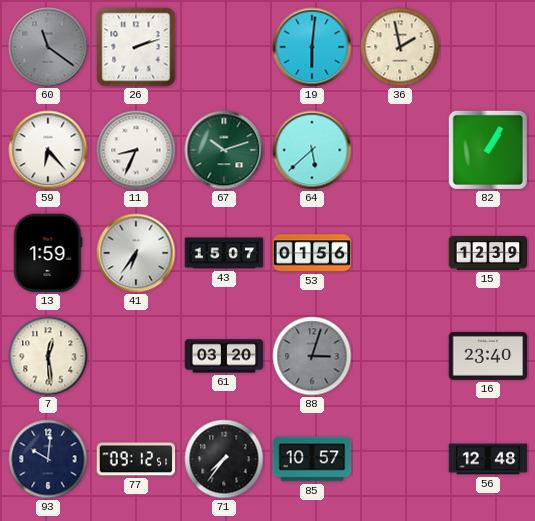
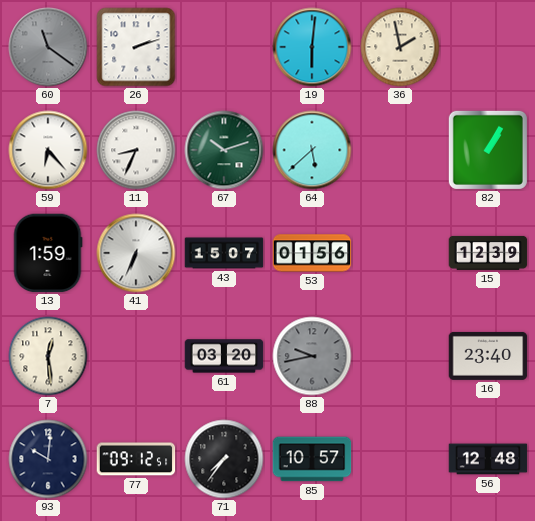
41: 6:36 -> 6:34 (136, 253)
88: 3:03 -> 9:43 (312, 356)
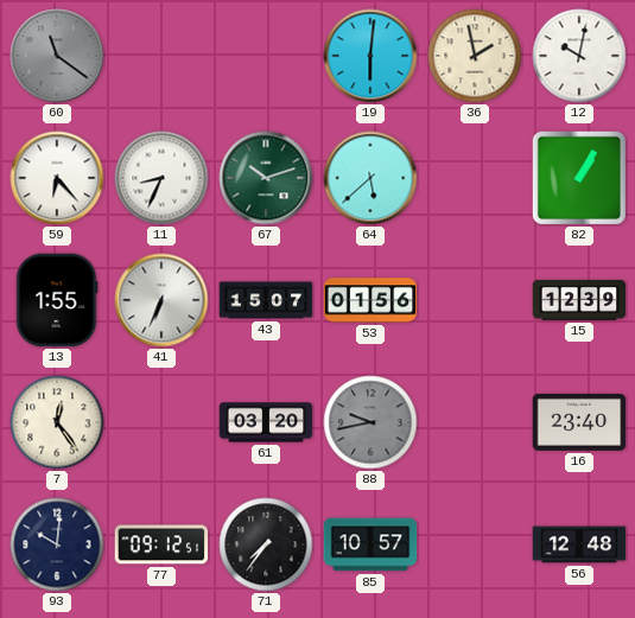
26: 2:12 -> none (136, 47)
12: none -> 10:02 (579, 56)
13: 1:59 -> 1:55 (57, 300)
7: 12:29 -> 12:24 (57, 422)
